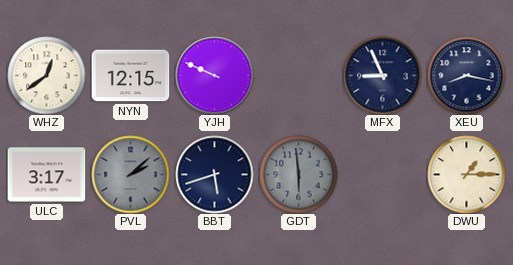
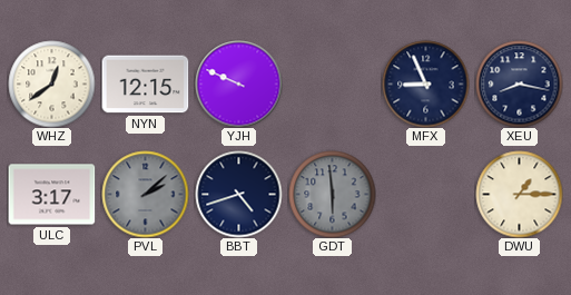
BBT: 5:42 -> 4:42 (238, 194)
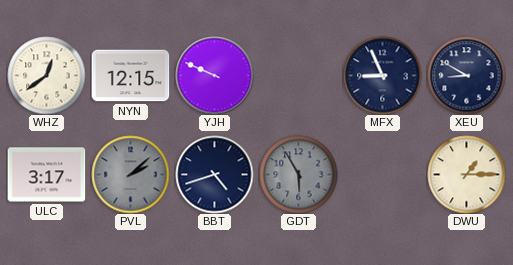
XEU: 8:17 -> 8:50 (466, 75)
GDT: 5:59 -> 5:55 (298, 174)
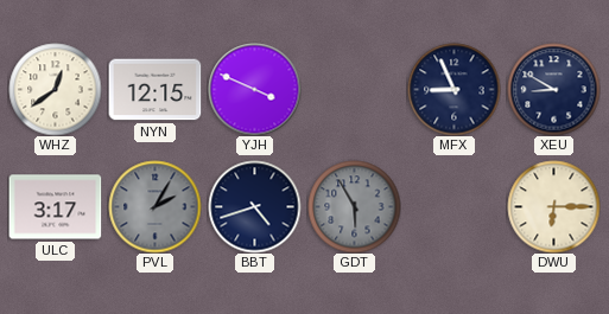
YJH: 9:49 -> 3:49 (254, 89)
PVL: 2:08 -> 2:05 (154, 206)
DWU: 1:15 -> 6:15 (553, 206)
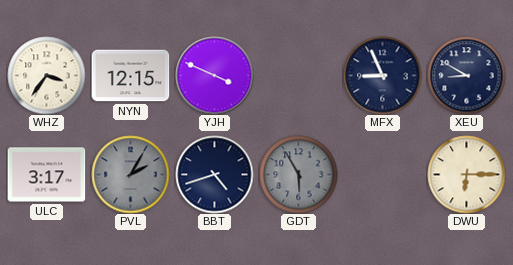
WHZ: 12:39 -> 3:36 (46, 75)
